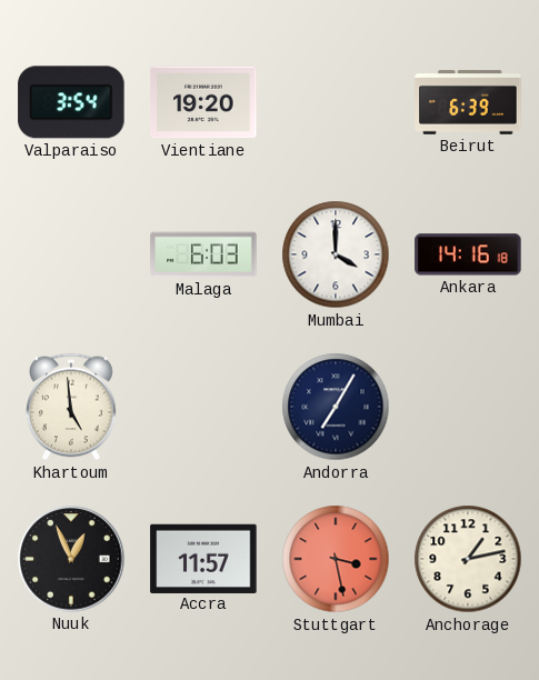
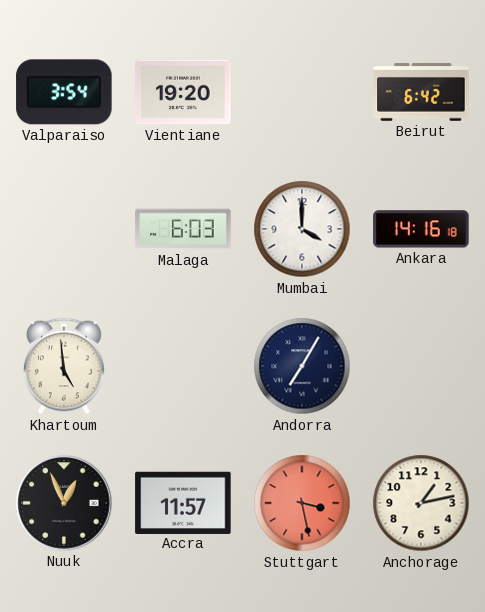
Beirut: 6:39 -> 6:42 (421, 92)
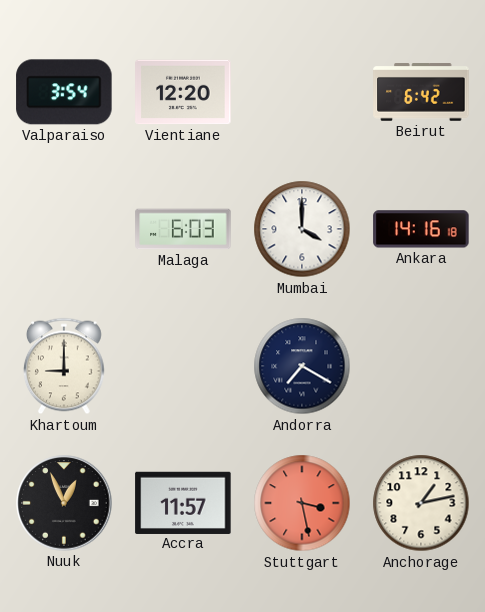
Vientiane: 19:20 -> 12:20 (183, 92)
Khartoum: 4:59 -> 9:00 (64, 366)
Andorra: 7:05 -> 7:20 (302, 366)
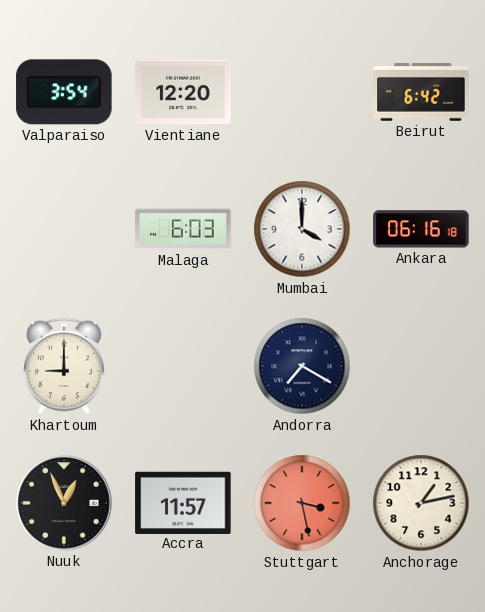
Ankara: 14:16 -> 06:16 (421, 229)
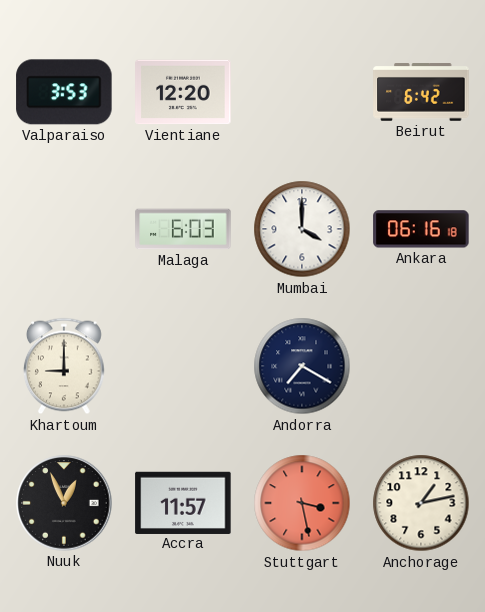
Valparaiso: 3:54 -> 3:53 (64, 92)
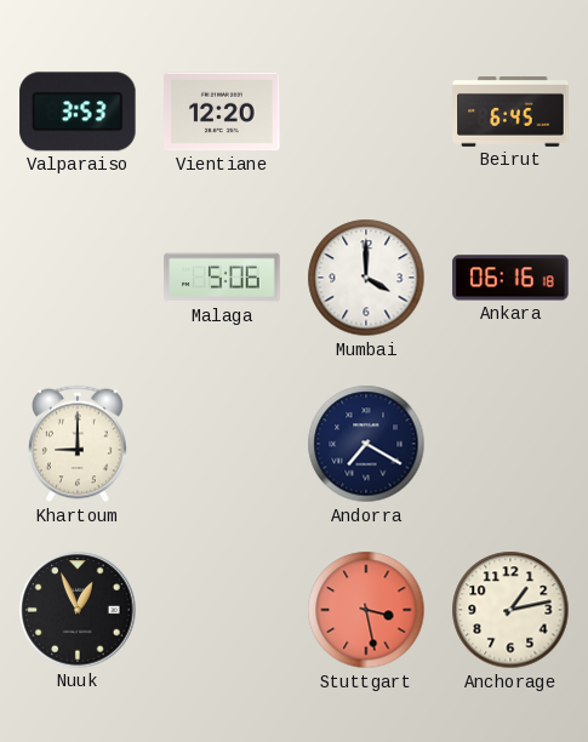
Beirut: 6:42 -> 6:45 (510, 112)
Malaga: 6:03 -> 5:06 (222, 278)
Accra: 11:57 -> none (183, 502)
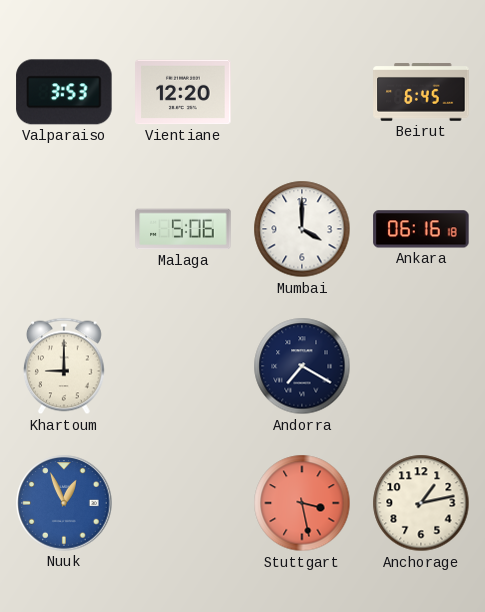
Nuuk dial: black -> blue (64, 503)
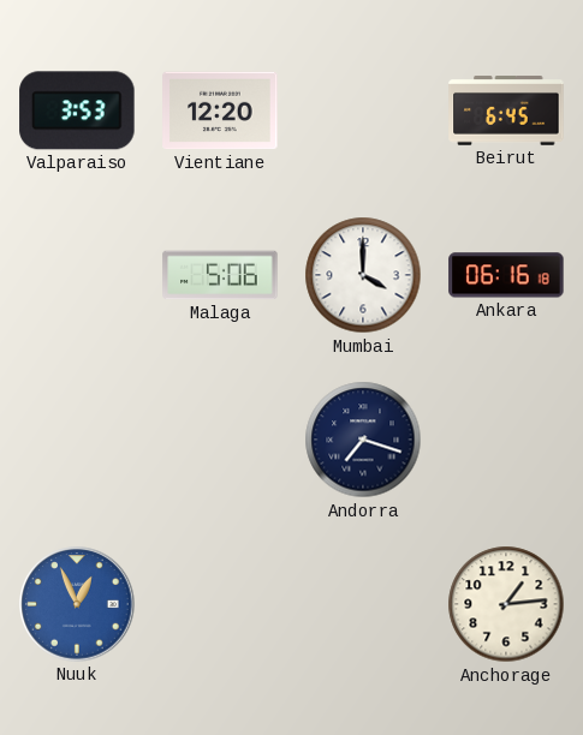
Khartoum: 9:00 -> none (64, 366)
Andorra: 7:20 -> 7:18 (363, 440)
Stuttgart: 3:28 -> none (302, 503)
Anchorage: 1:13 -> 1:14 (506, 604)
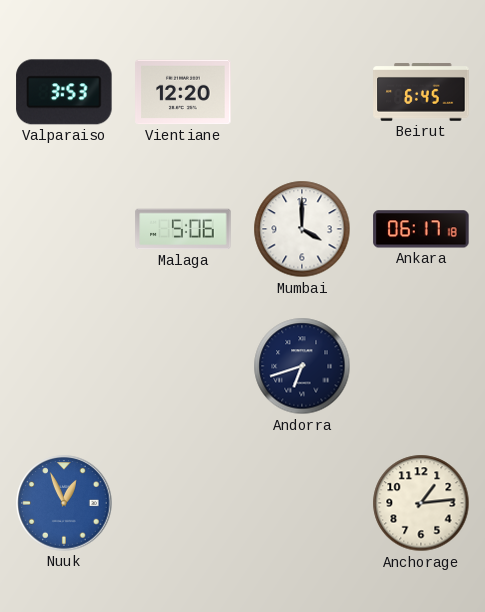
Ankara: 06:16 -> 06:17 (421, 229)
Andorra: 7:18 -> 6:42 (302, 366)
